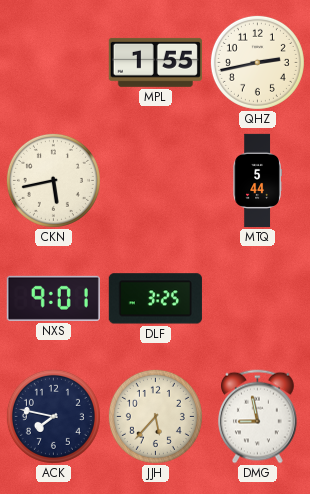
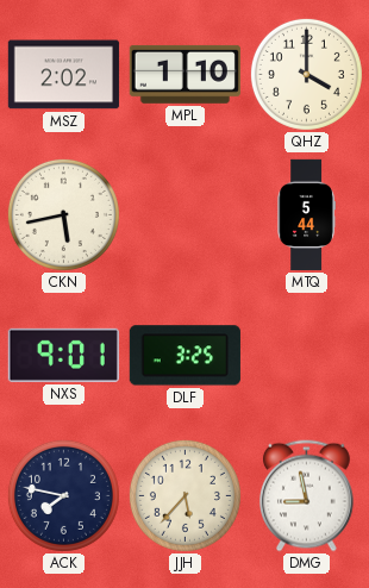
MSZ: none -> 2:02 (63, 75)
MPL: 1:55 -> 1:10 (185, 74)
QHZ: 2:43 -> 4:00 (306, 74)
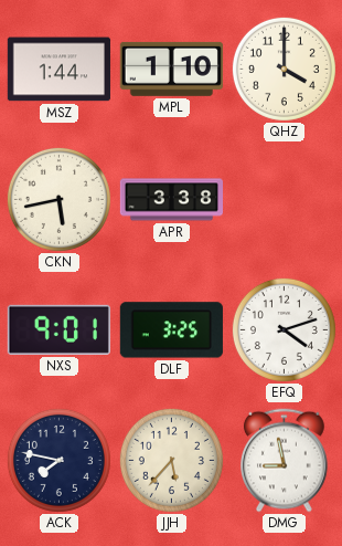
MSZ: 2:02 -> 1:44 (58, 70)
APR: none -> 3:38 (171, 200)
MTQ: 5:44 -> none (306, 215)
EFQ: none -> 4:12 (284, 329)
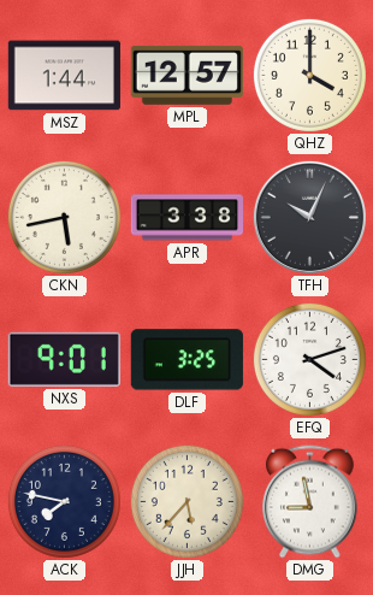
MPL: 1:10 -> 12:57 (186, 75)
TFH: none -> 10:04 (309, 217)
